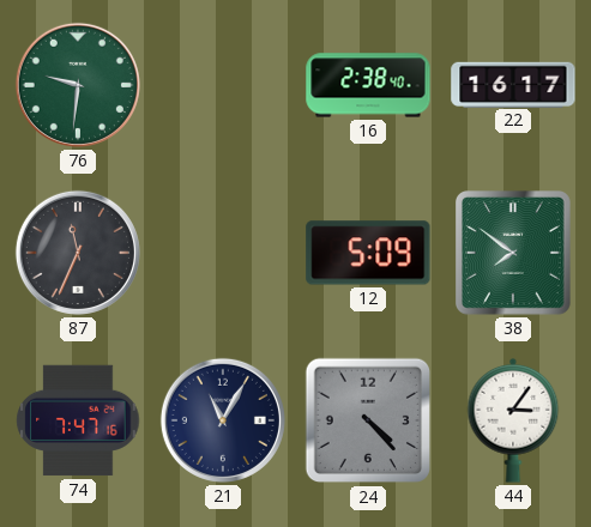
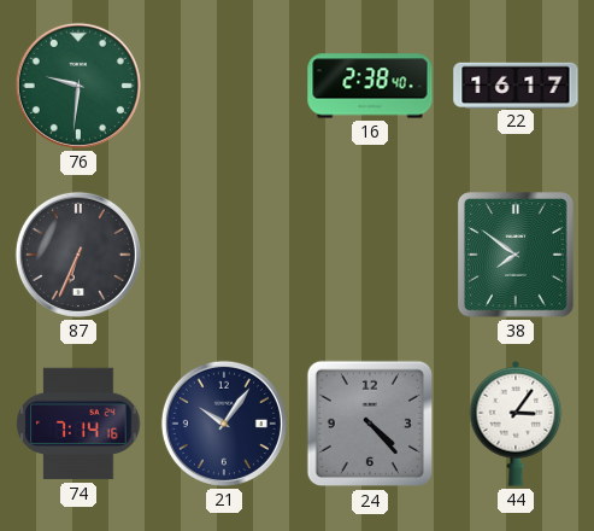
87: 11:34 -> 6:34 (78, 255)
12: 5:09 -> none (368, 253)
74: 7:47 -> 7:14 (78, 424)
21: 11:05 -> 10:06 (224, 424)
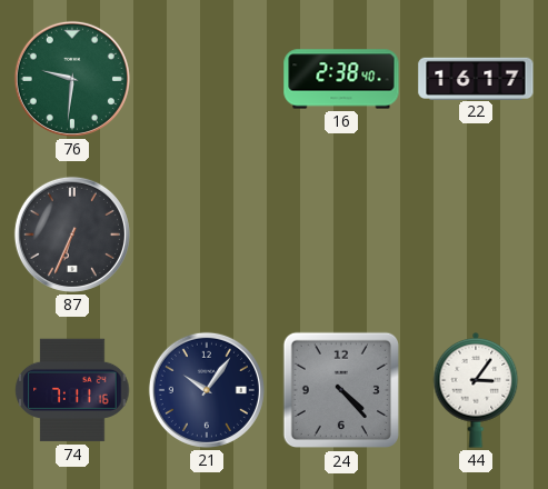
38: 7:51 -> none (517, 256)
74: 7:14 -> 7:11 (72, 390)
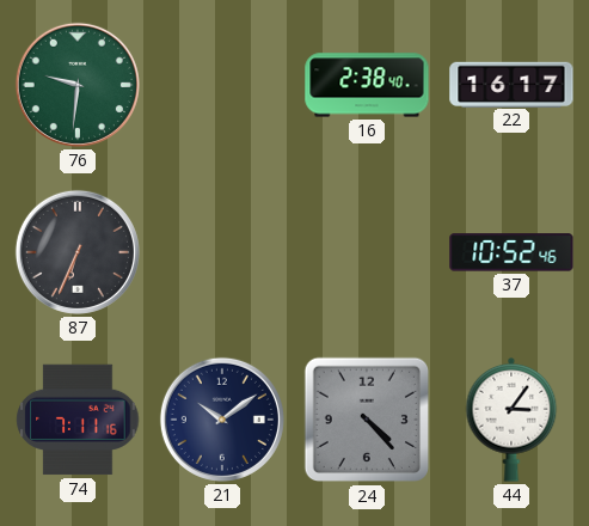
37: none -> 10:52 (511, 252)
21: 10:06 -> 10:09 (222, 420)
